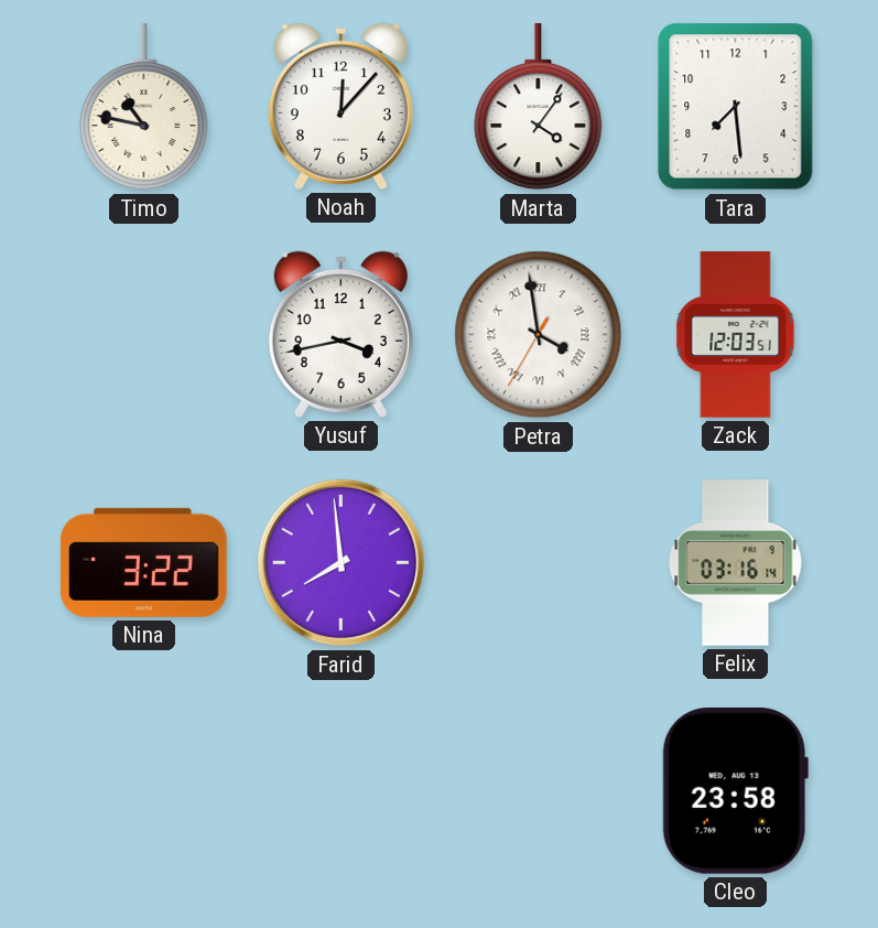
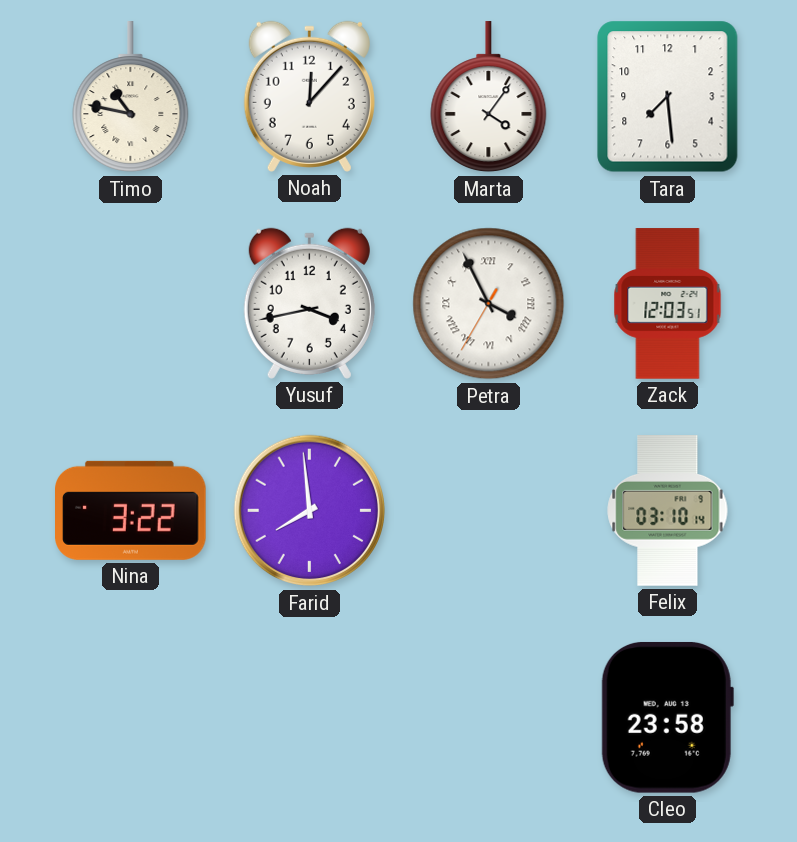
Petra: 3:58 -> 3:55 (489, 304)
Felix: 03:16 -> 03:10 (668, 511)
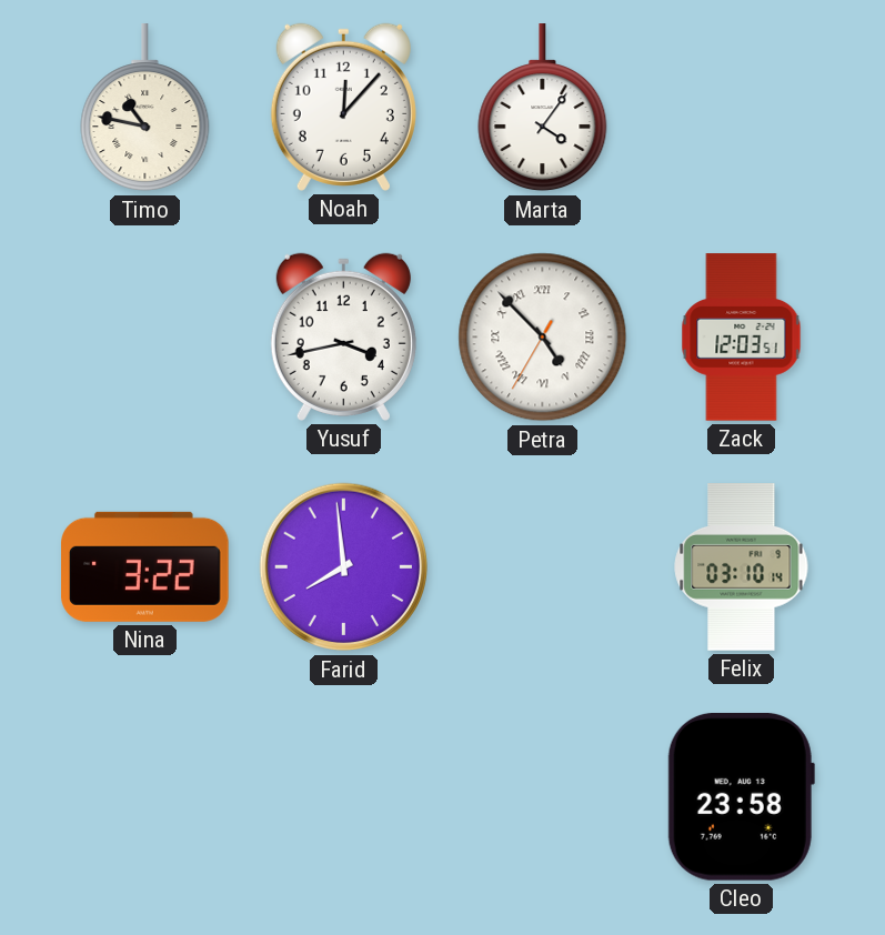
Tara: 7:29 -> none (668, 97)
Petra: 3:55 -> 4:52 (543, 338)
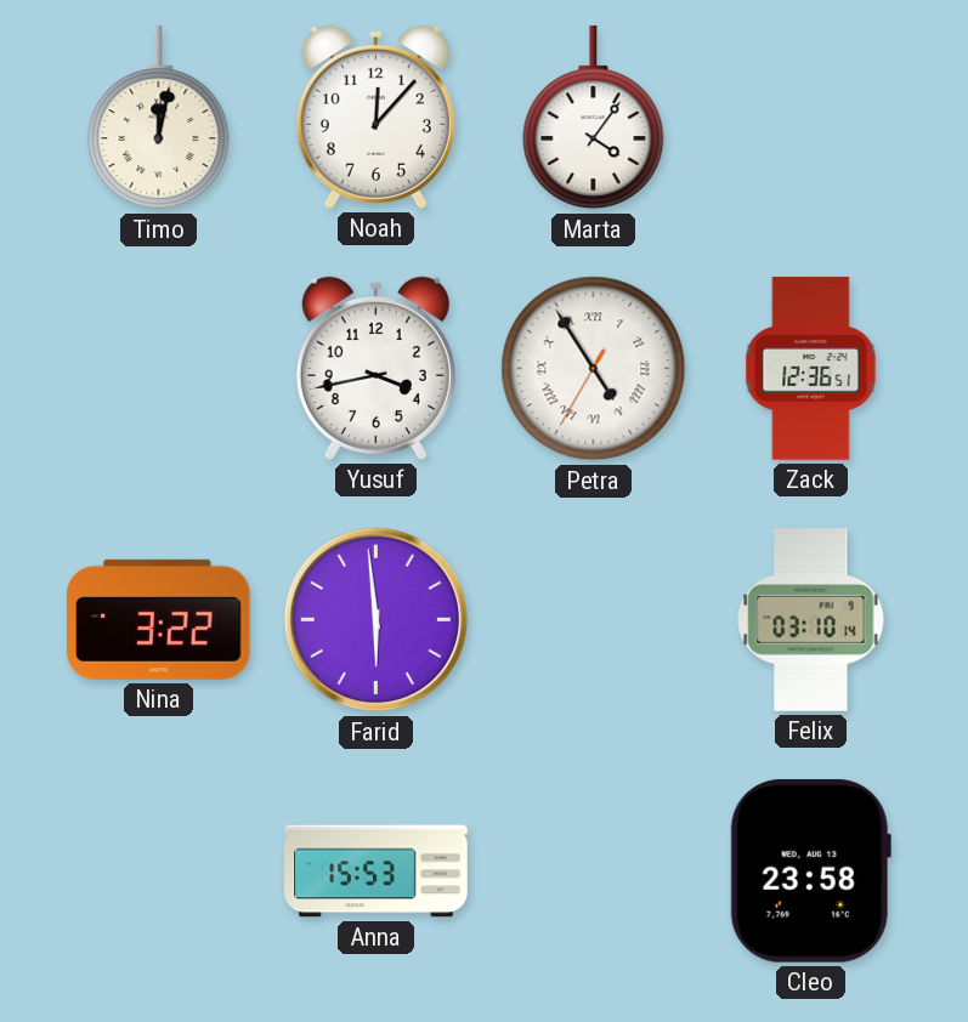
Timo: 10:47 -> 12:02 (159, 118)
Petra: 4:52 -> 4:54 (594, 369)
Zack: 12:03 -> 12:36 (811, 369)
Farid: 7:59 -> 5:59 (377, 620)
Anna: none -> 15:53 (377, 871)
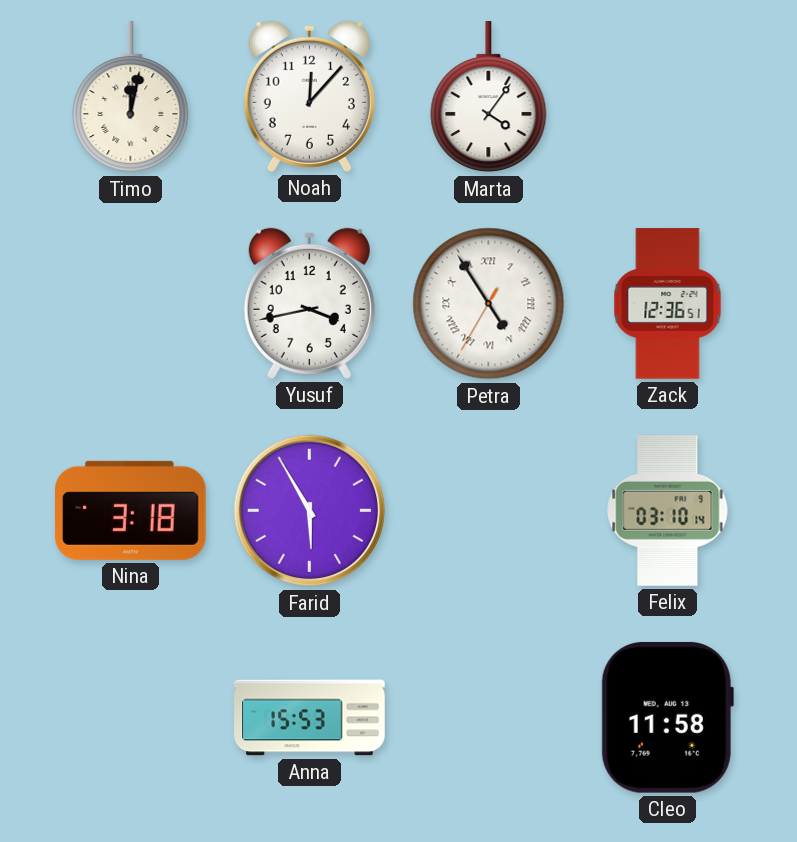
Nina: 3:22 -> 3:18 (131, 510)
Farid: 5:59 -> 5:55 (310, 511)
Cleo: 23:58 -> 11:58 (667, 717)
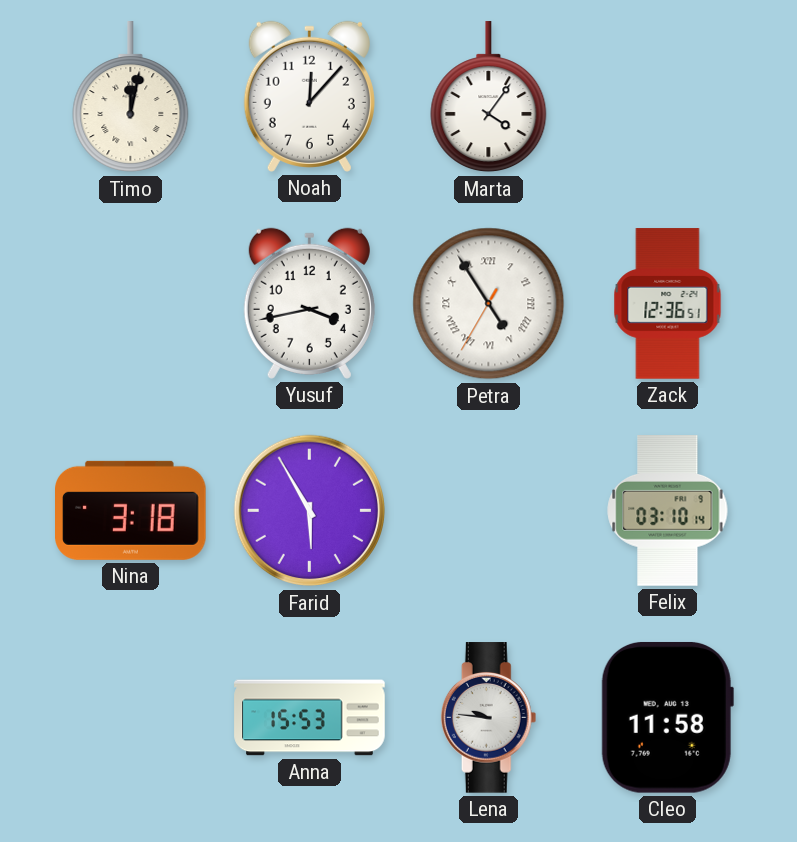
Lena: none -> 9:46 (489, 718)
